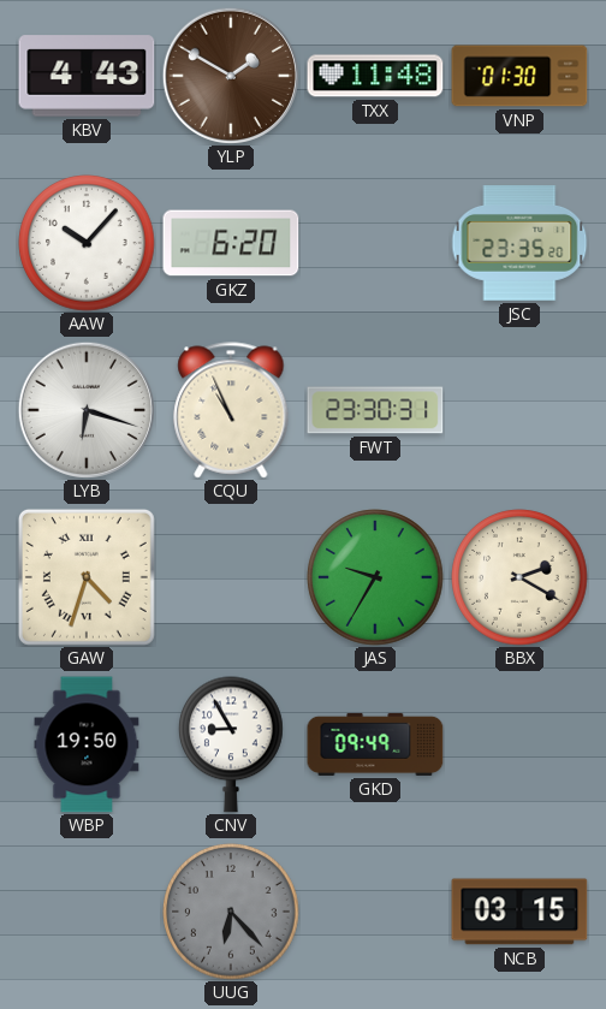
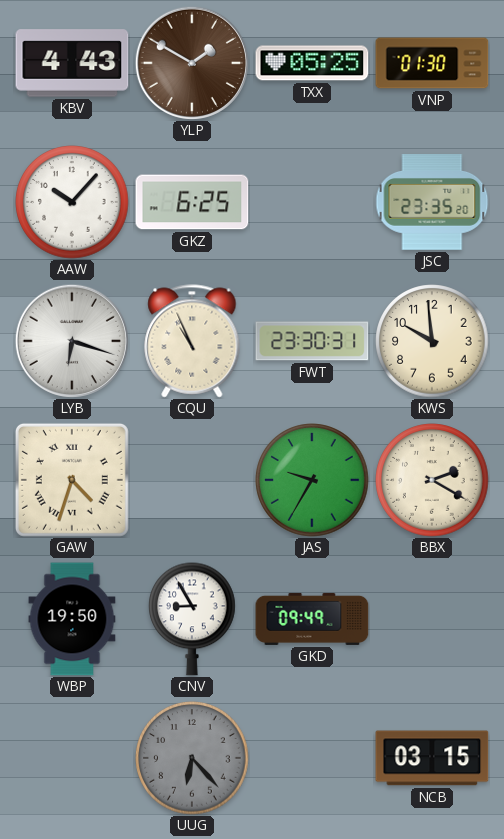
TXX: 11:48 -> 05:25 (312, 63)
GKZ: 6:20 -> 6:25 (192, 202)
KWS: none -> 9:59 (432, 341)
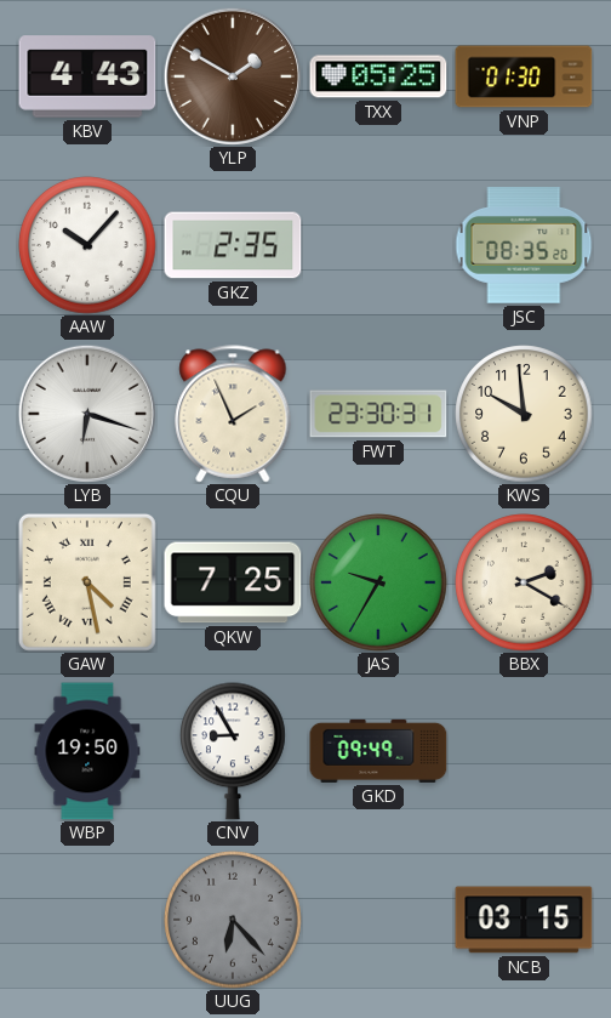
GKZ: 6:25 -> 2:35 (233, 245)
JSC: 23:35 -> 08:35 (524, 245)
CQU: 10:56 -> 1:56 (233, 414)
GAW: 4:33 -> 4:28 (87, 582)
QKW: none -> 7:25 (233, 582)
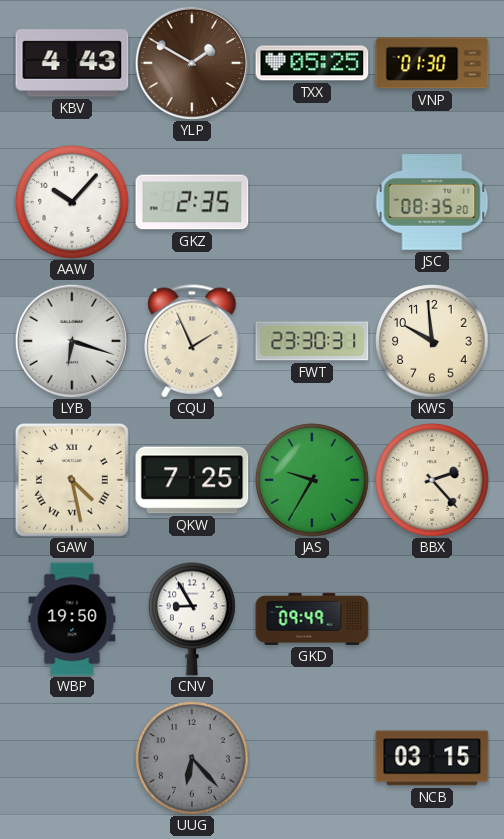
BBX: 2:20 -> 2:23 (432, 480)
